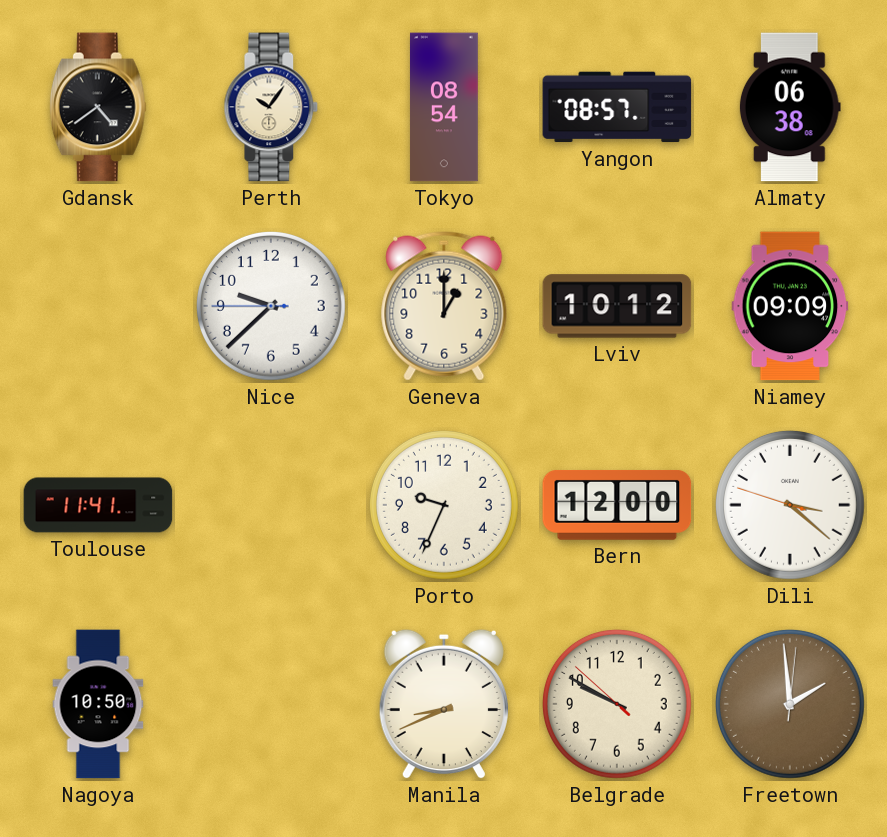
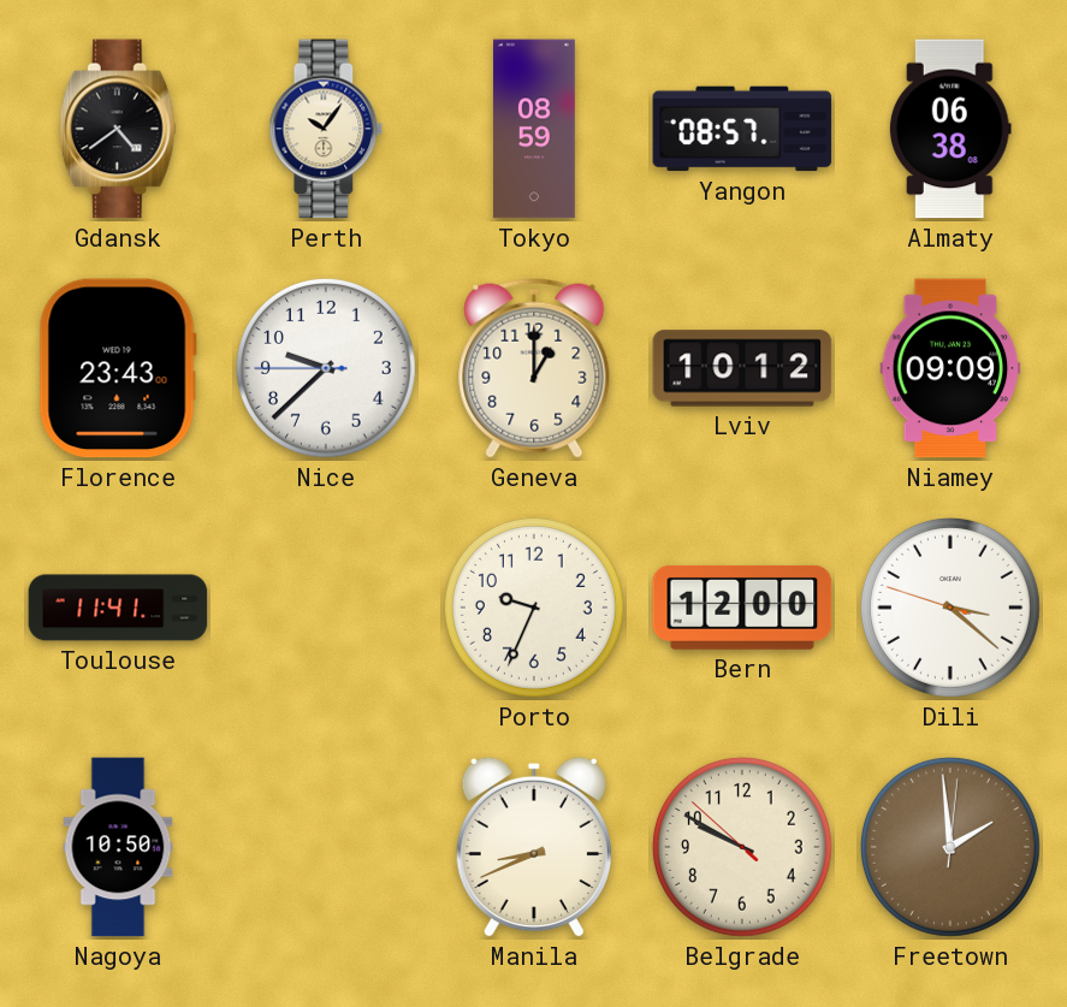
Tokyo: 08:54 -> 08:59 (534, 129)
Florence: none -> 23:43 (118, 368)
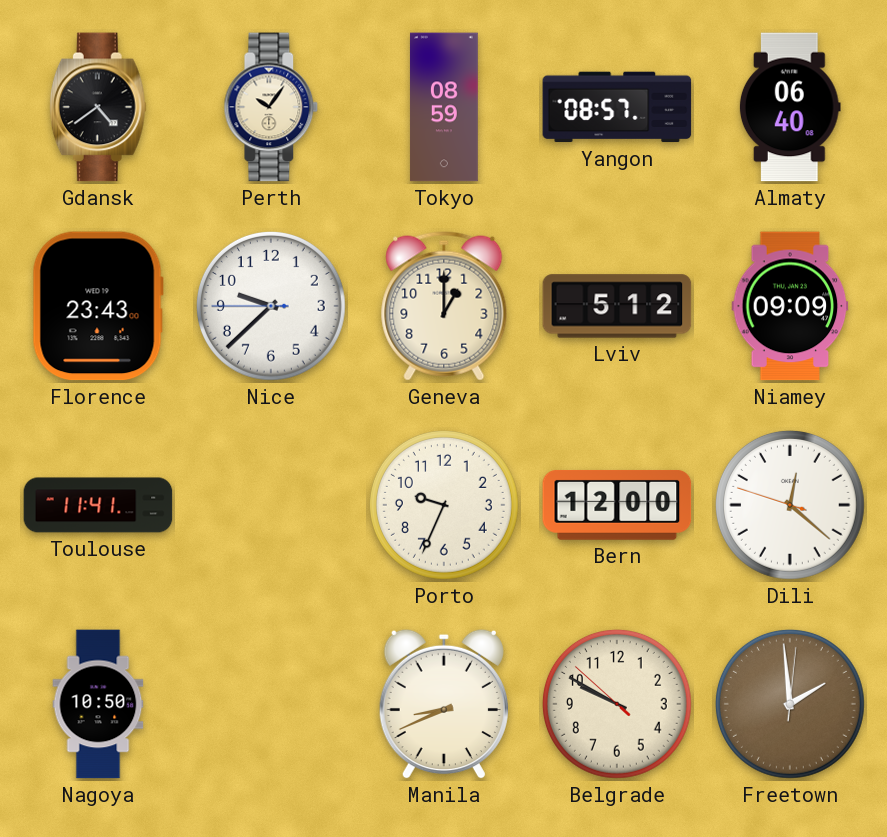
Almaty: 06:38 -> 06:40 (790, 107)
Lviv: 10:12 -> 5:12 (617, 306)
Dili: 3:21 -> 12:21 (790, 505)
